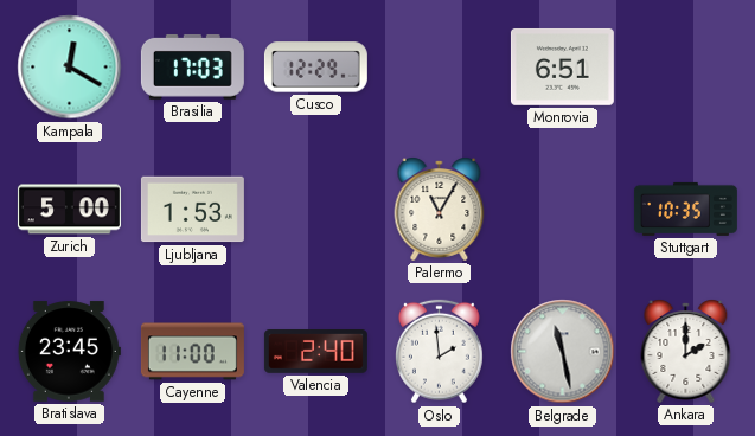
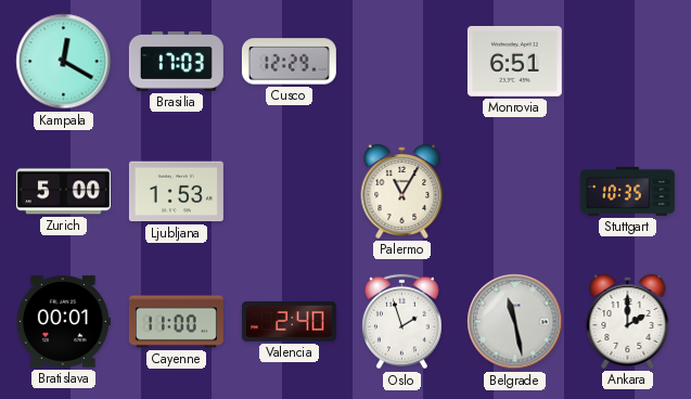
Bratislava: 23:45 -> 00:01 (63, 322)
Oslo: 1:59 -> 1:57 (402, 322)
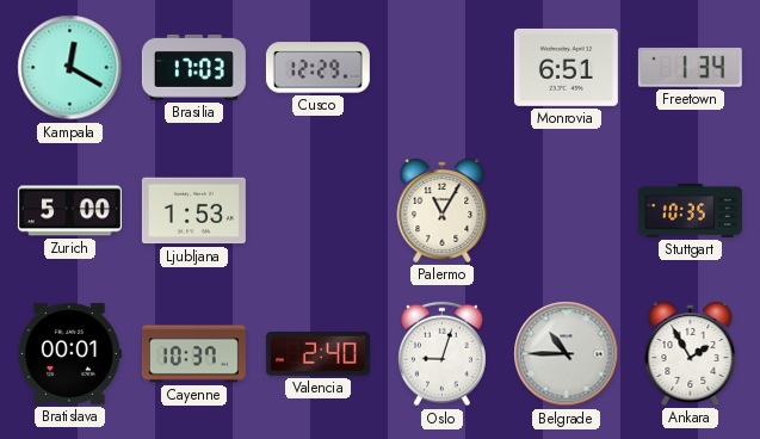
Freetown: none -> 1:34 (690, 68)
Cayenne: 11:00 -> 10:37 (193, 354)
Oslo: 1:57 -> 9:03 (443, 354)
Belgrade: 11:28 -> 10:45 (567, 354)
Ankara: 2:00 -> 1:55 (691, 354)
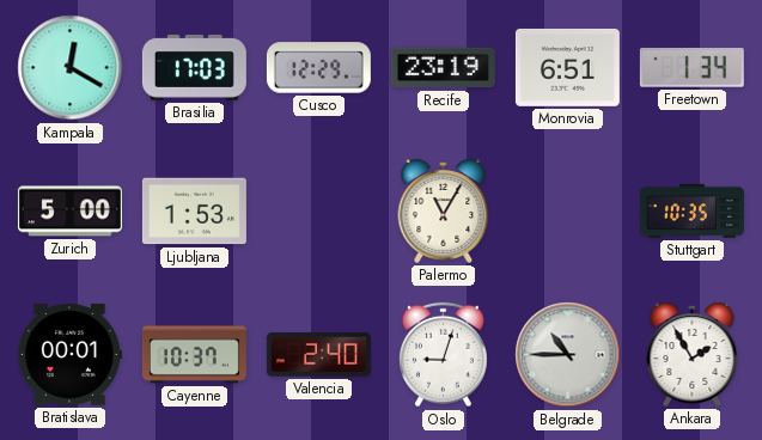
Recife: none -> 23:19 (443, 68)
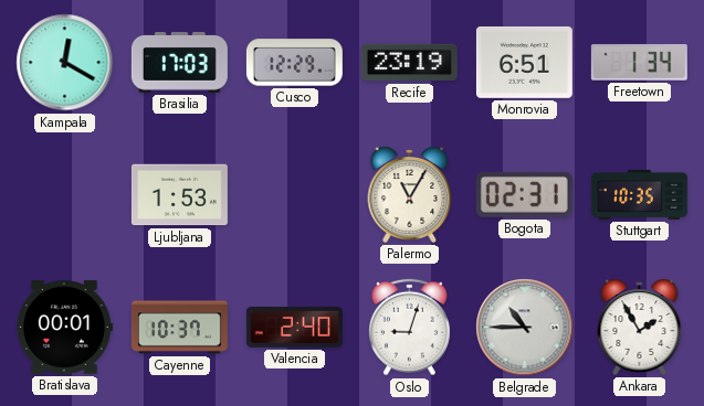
Zurich: 5:00 -> none (69, 212)
Bogota: none -> 02:31 (524, 194)
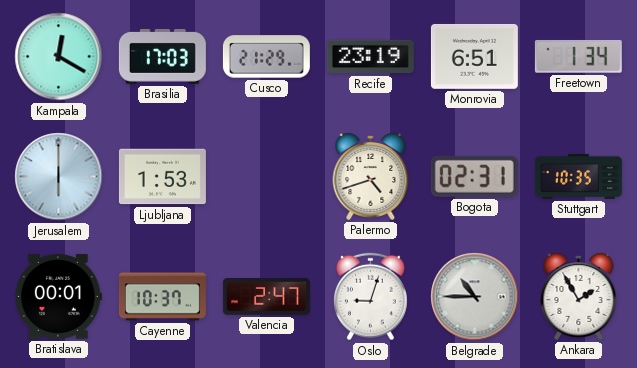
Cusco: 12:29 -> 21:29 (266, 57)
Jerusalem: none -> 6:00 (59, 177)
Palermo: 11:05 -> 4:42 (371, 177)
Valencia: 2:40 -> 2:47 (266, 297)
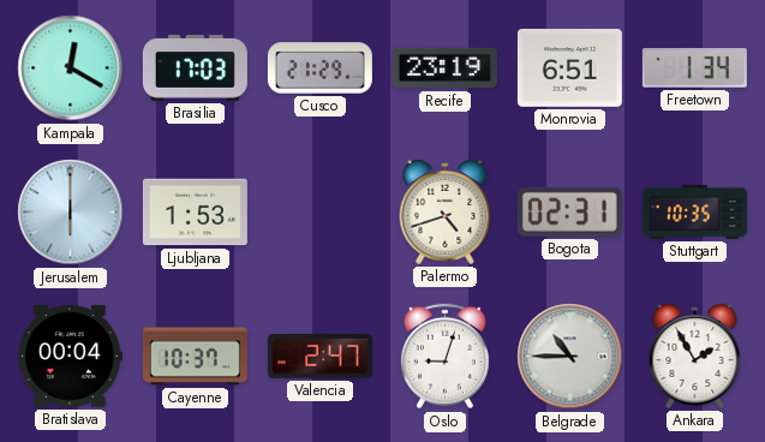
Bratislava: 00:01 -> 00:04 (70, 357)
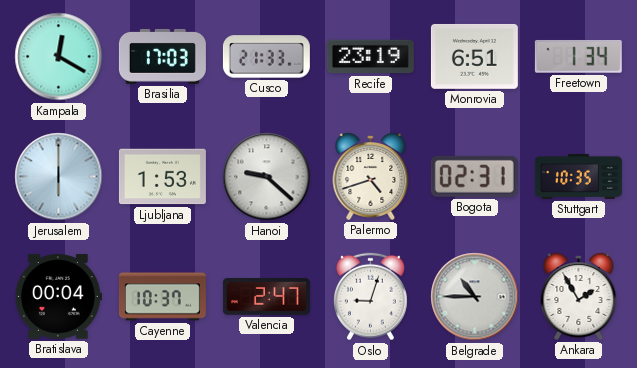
Cusco: 21:29 -> 21:33 (266, 57)
Hanoi: none -> 9:22 (267, 177)
